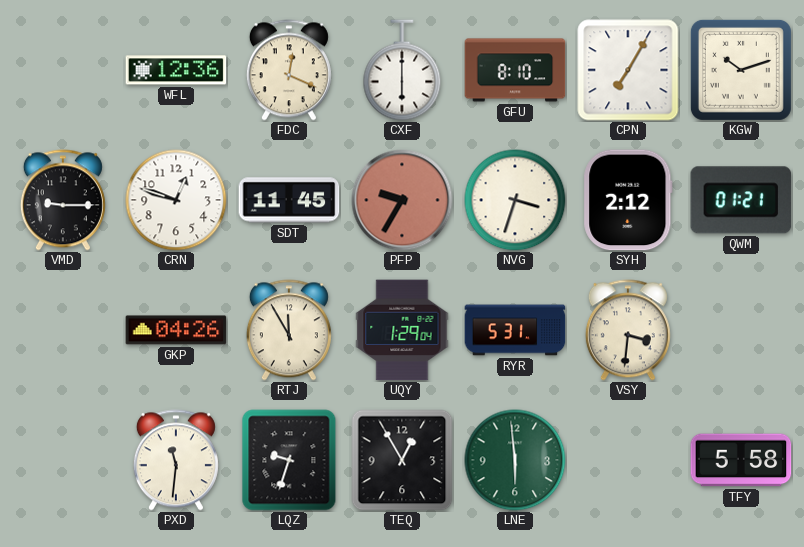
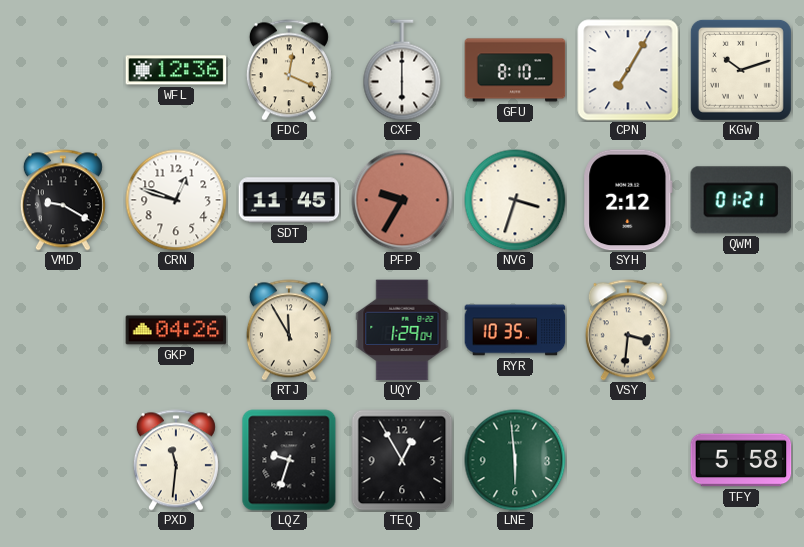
VMD: 9:15 -> 9:20 (63, 200)
RYR: 5:31 -> 10:35 (515, 330)
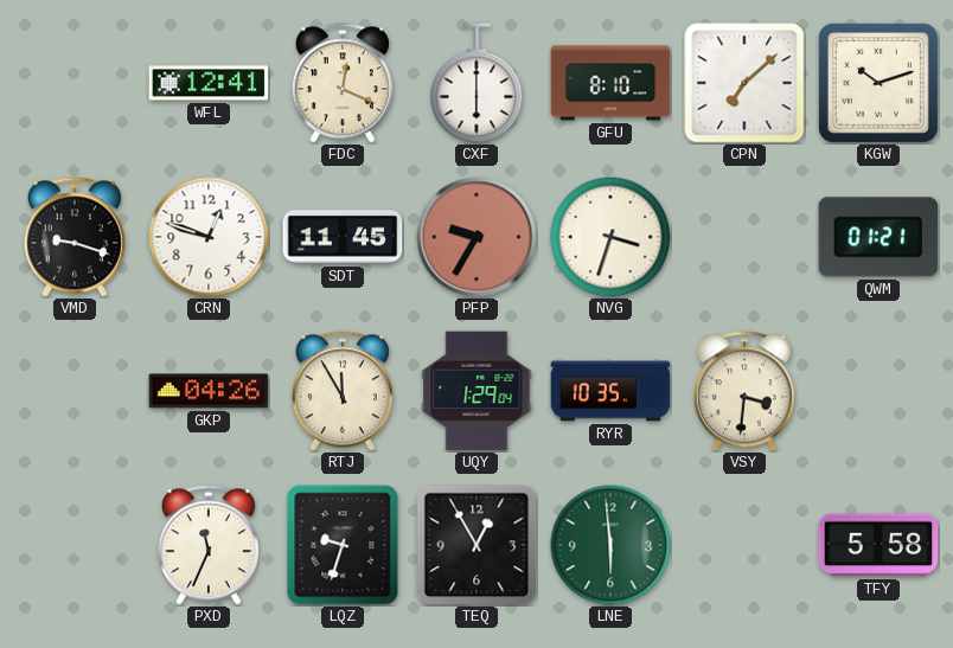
WFL: 12:36 -> 12:41 (209, 83)
CPN: 7:05 -> 7:08 (744, 83)
VMD: 9:20 -> 9:18 (75, 237)
SYH: 2:12 -> none (628, 200)
PXD: 11:31 -> 11:34 (209, 545)
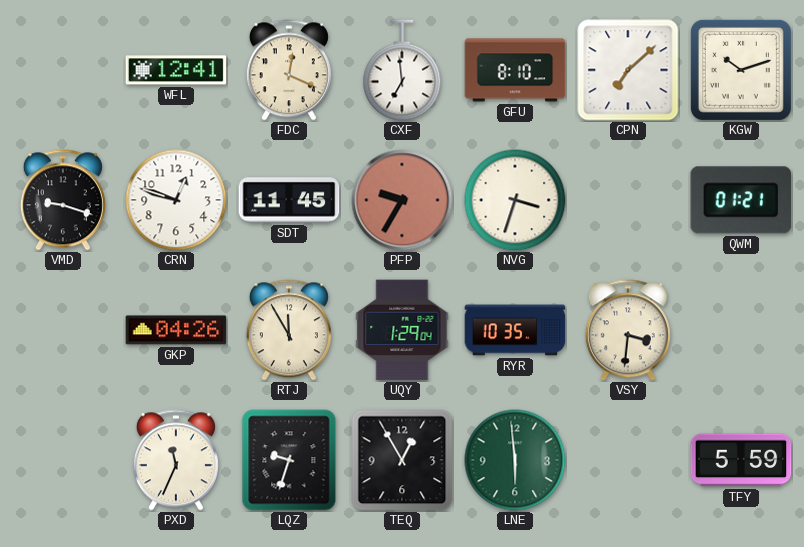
CXF: 6:00 -> 6:59 (402, 70)
TFY: 5:58 -> 5:59 (741, 460)
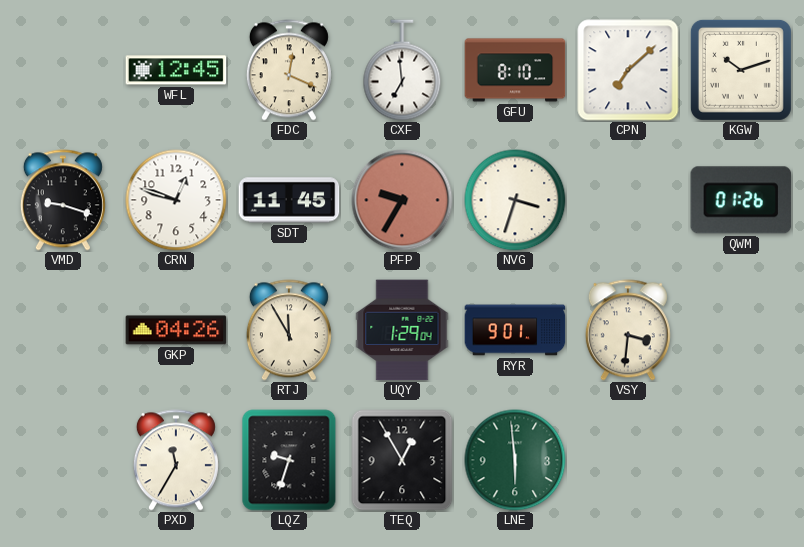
WFL: 12:41 -> 12:45 (176, 70)
QWM: 01:21 -> 01:26 (741, 200)
RYR: 10:35 -> 9:01 (515, 330)
PXD: 11:34 -> 11:35 (176, 460)
TFY: 5:59 -> none (741, 460)
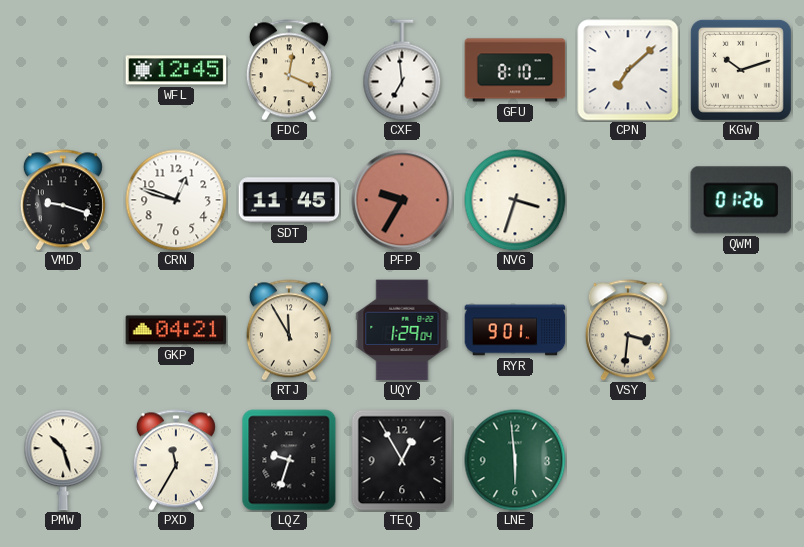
GKP: 04:26 -> 04:21 (176, 330)
PMW: none -> 10:27 (63, 460)
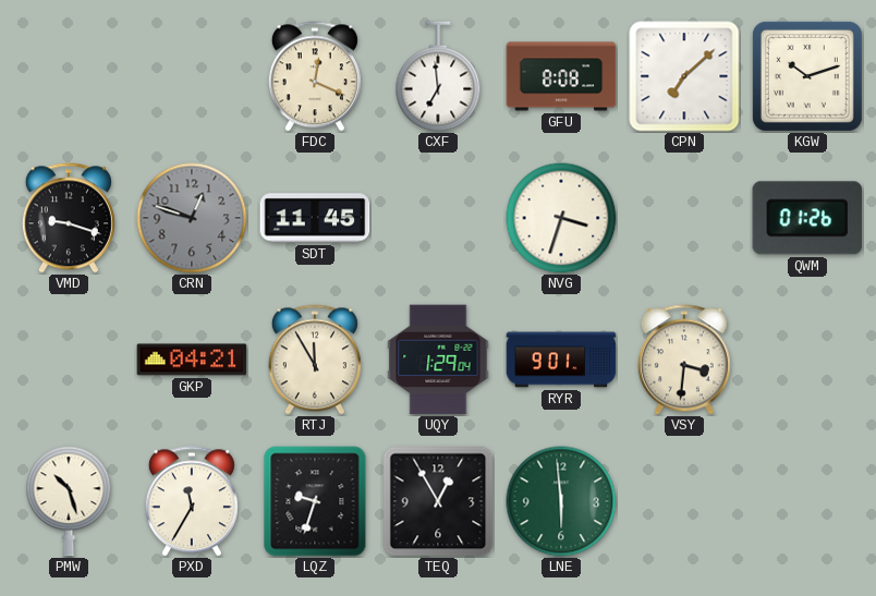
WFL: 12:45 -> none (176, 70)
GFU: 8:10 -> 8:08 (561, 76)
CRN dial: white -> grey (192, 218)
PFP: 9:35 -> none (402, 200)
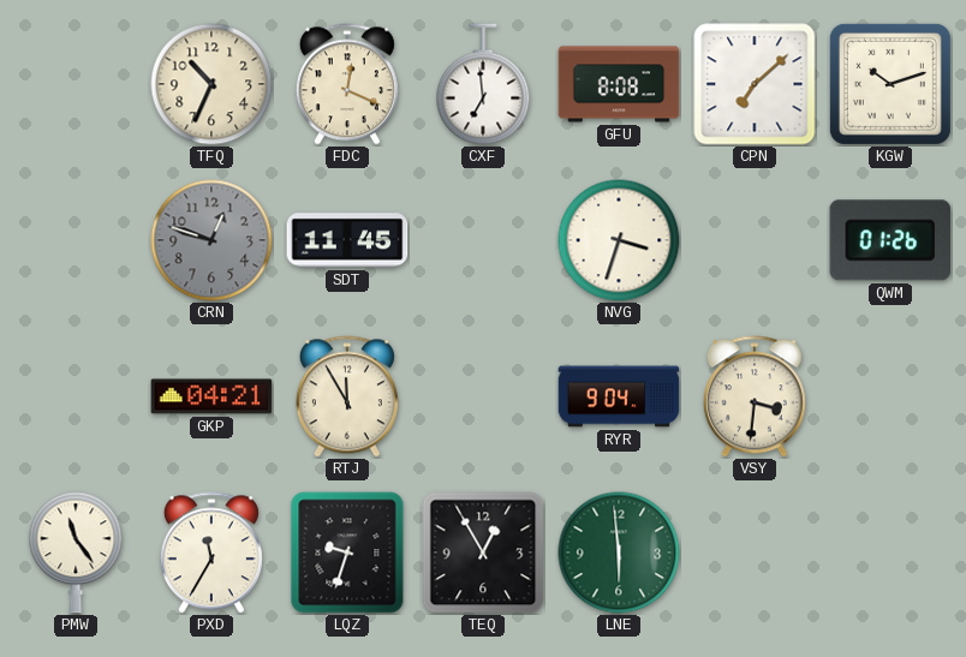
TFQ: none -> 10:34 (211, 84)
VMD: 9:18 -> none (69, 218)
UQY: 1:29 -> none (438, 360)
RYR: 9:01 -> 9:04 (619, 396)
PMW: 10:27 -> 11:24 (76, 553)
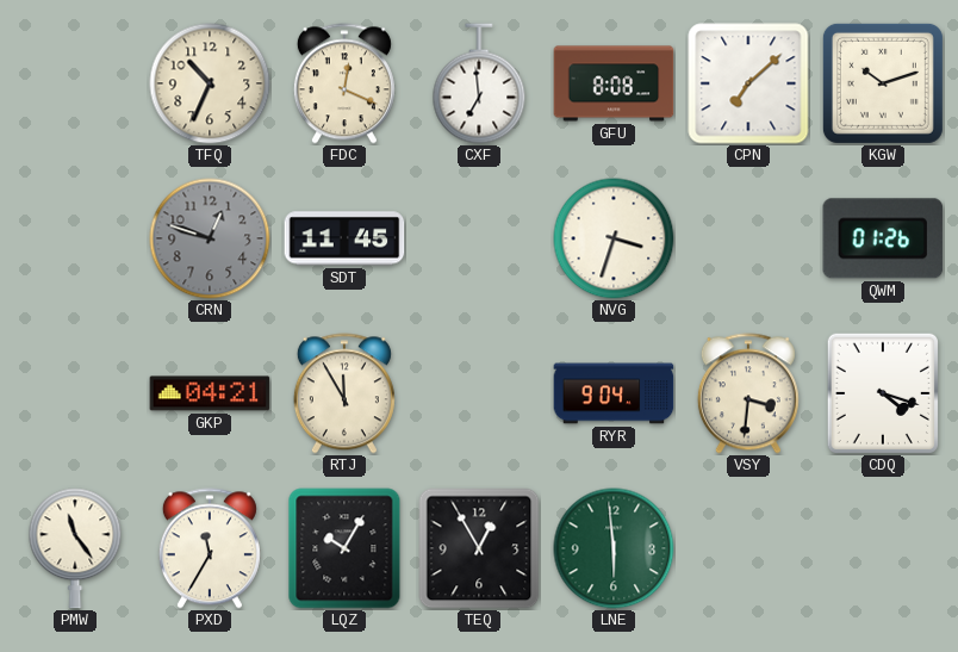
CDQ: none -> 4:18 (883, 392)
LQZ: 9:33 -> 10:05 (344, 548)
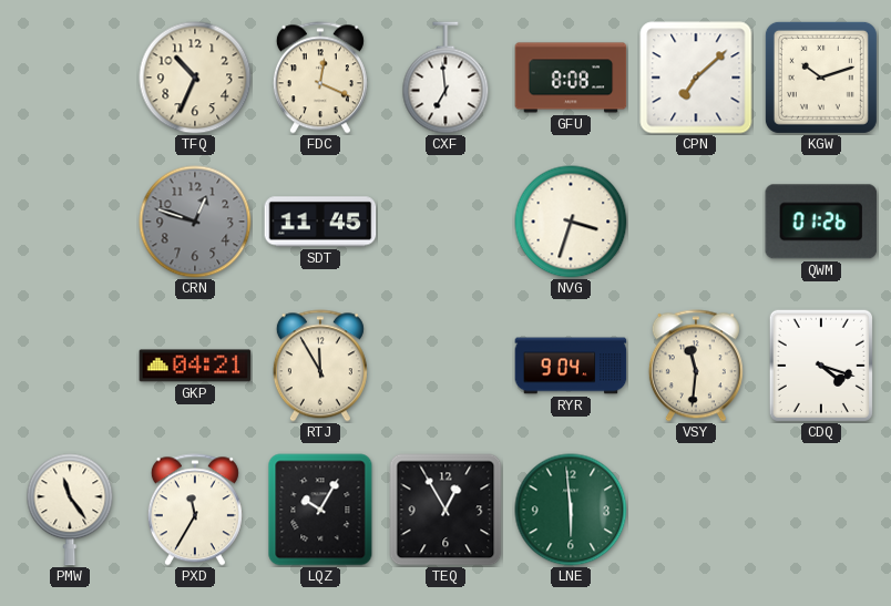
VSY: 3:31 -> 11:31 (696, 366)
